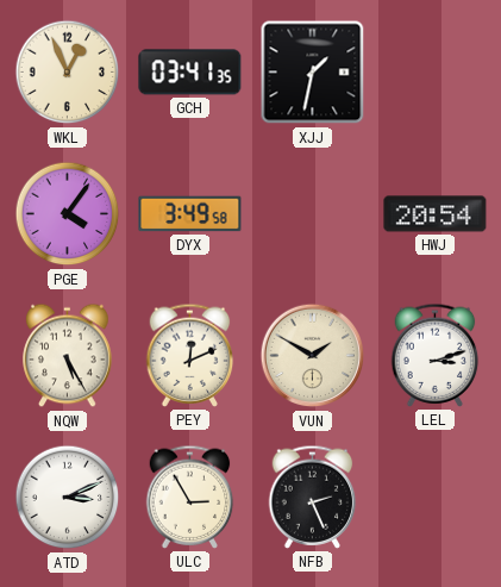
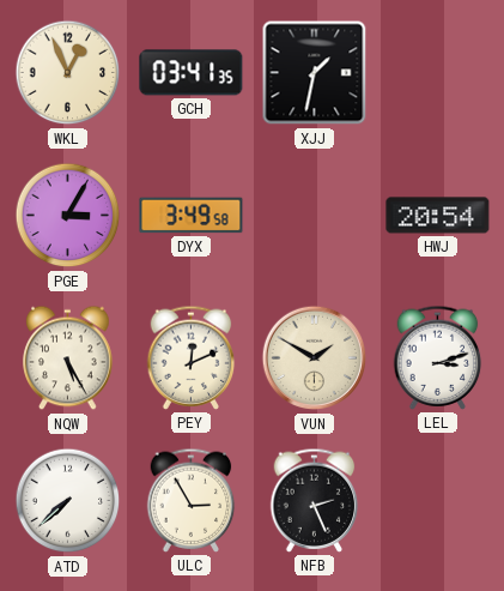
PGE: 4:06 -> 3:05 (68, 216)
ATD: 3:11 -> 7:38 (68, 501)
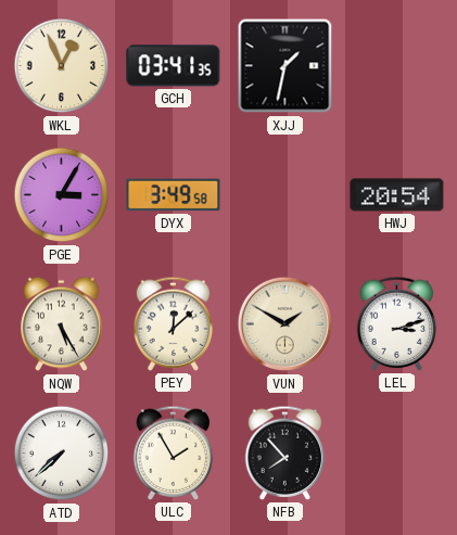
PEY: 12:11 -> 12:08 (174, 323)
ULC: 2:55 -> 1:55 (174, 453)
NFB: 2:26 -> 7:53 (285, 453)
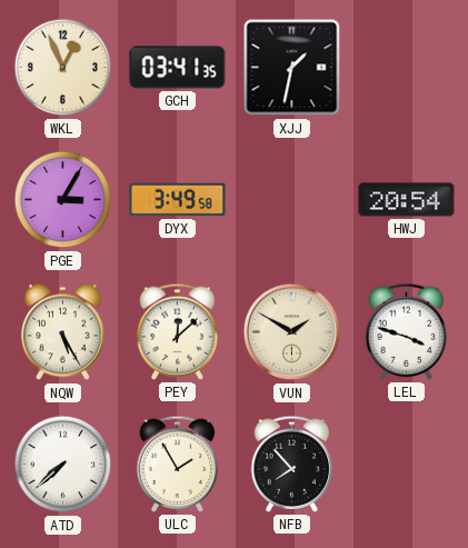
LEL: 3:12 -> 3:48 (407, 331)
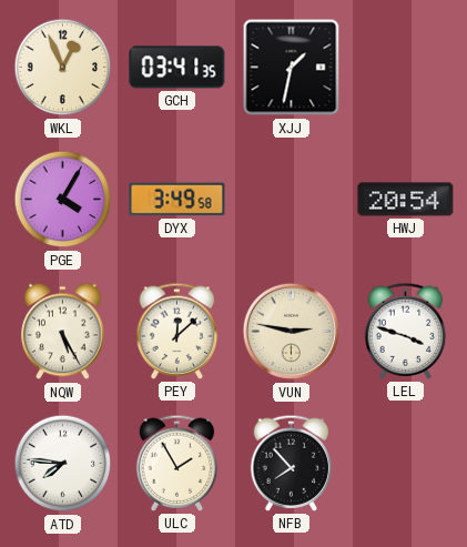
PGE: 3:05 -> 4:05 (63, 200)
VUN: 1:50 -> 2:47 (292, 332)
ATD: 7:38 -> 7:46 (63, 464)
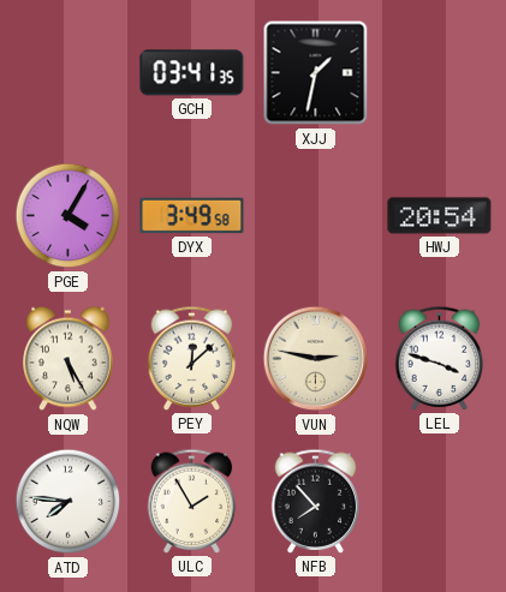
WKL: 12:56 -> none (63, 68)
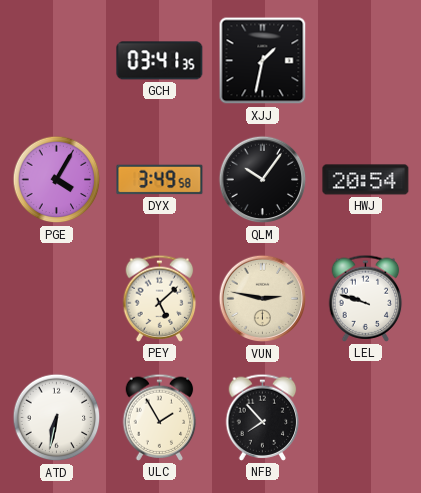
QLM: none -> 10:06 (263, 180)
NQW: 5:25 -> none (69, 359)
PEY: 12:08 -> 5:08 (160, 298)
LEL: 3:48 -> 9:48 (366, 298)
ATD: 7:46 -> 6:32 (57, 418)
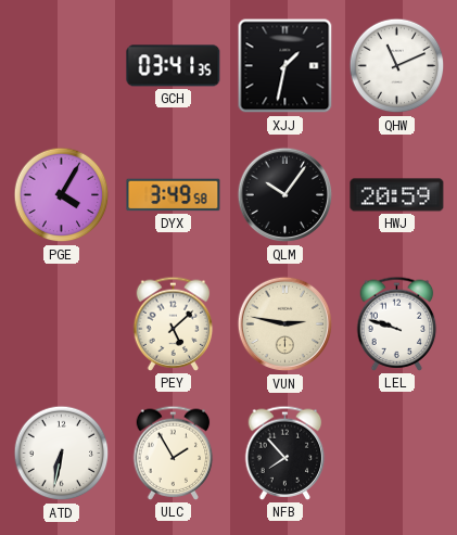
QHW: none -> 11:11 (397, 66)
HWJ: 20:54 -> 20:59 (397, 195)
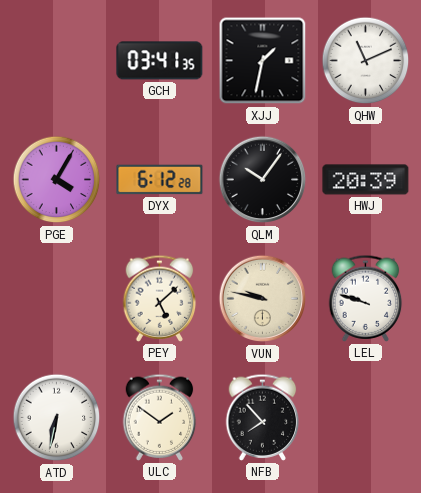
DYX: 3:49 -> 6:12 (160, 180)
HWJ: 20:59 -> 20:39 (366, 180)
VUN: 2:47 -> 9:47 (263, 299)
ULC: 1:55 -> 1:51 (160, 417)
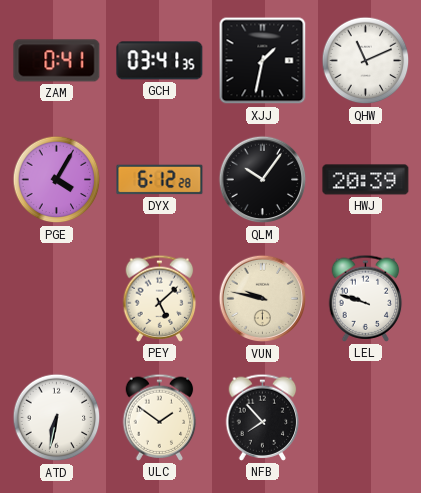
ZAM: none -> 0:41 (57, 61)
